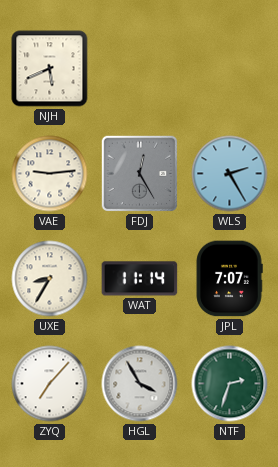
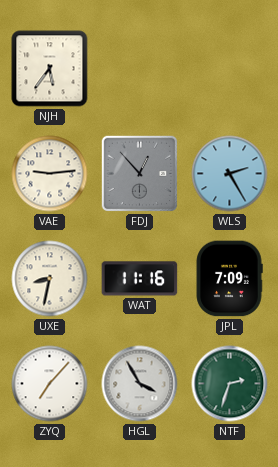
NJH: 5:41 -> 5:36 (50, 69)
FDJ: 12:25 -> 12:53 (140, 174)
UXE: 8:35 -> 8:32 (50, 279)
WAT: 11:14 -> 11:16 (140, 279)
JPL: 7:07 -> 7:09 (229, 279)
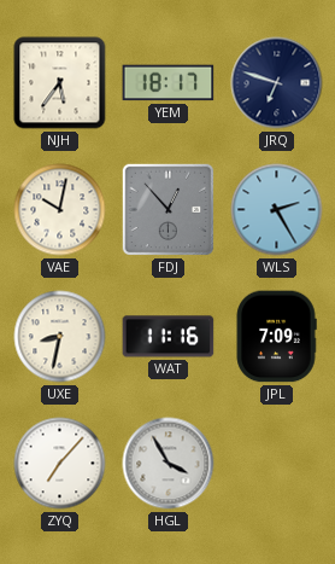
YEM: none -> 18:17 (169, 83)
JRQ: none -> 6:48 (277, 83)
VAE: 9:14 -> 10:02 (60, 210)
NTF: 2:33 -> none (230, 384)
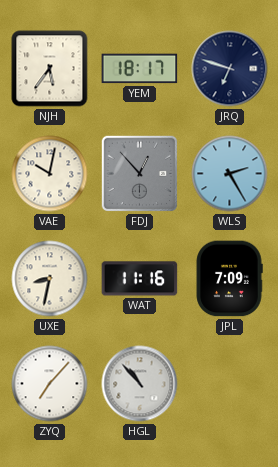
HGL: 3:55 -> 10:53 (140, 384)
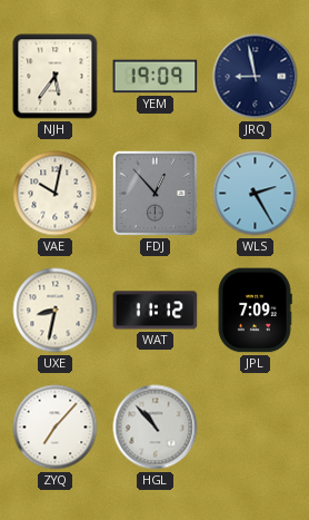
YEM: 18:17 -> 19:09 (156, 77)
JRQ: 6:48 -> 8:58 (256, 77)
WAT: 11:16 -> 11:12 (156, 311)
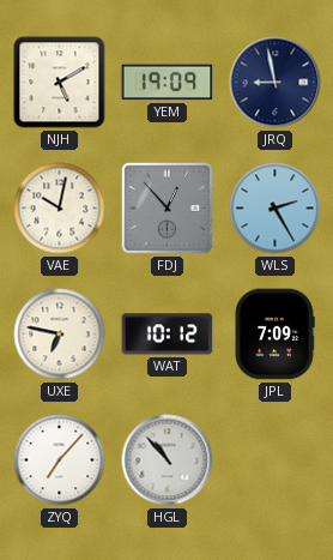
NJH: 5:36 -> 5:10 (60, 83)
UXE: 8:32 -> 6:47 (60, 335)
WAT: 11:12 -> 10:12 (168, 335)
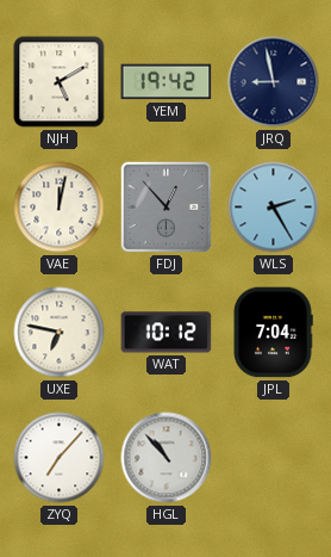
YEM: 19:09 -> 19:42 (167, 82)
VAE: 10:02 -> 12:02 (60, 208)
JPL: 7:09 -> 7:04 (273, 333)
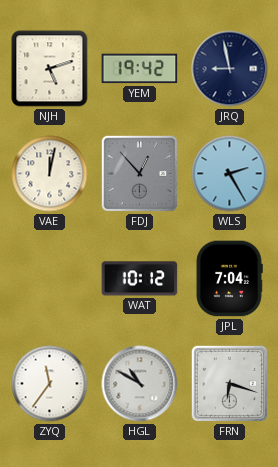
NJH: 5:10 -> 5:12 (50, 69)
UXE: 6:47 -> none (60, 333)
ZYQ: 7:07 -> 11:36 (50, 384)
HGL: 10:53 -> 10:50 (140, 384)
FRN: none -> 6:18 (230, 384)
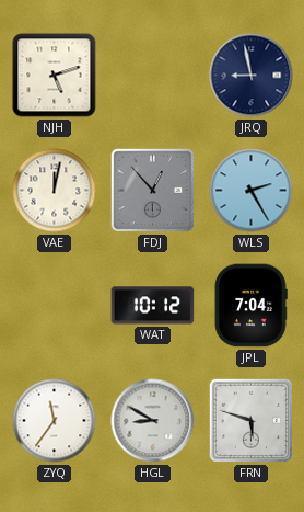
YEM: 19:42 -> none (140, 69)
HGL: 10:50 -> 8:50 (153, 421)
FRN: 6:18 -> 5:48 (252, 421)
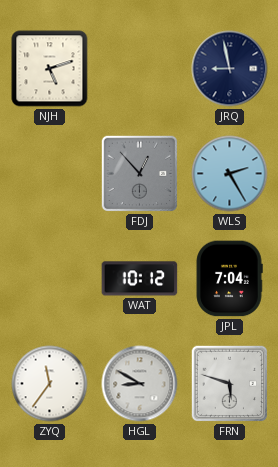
VAE: 12:02 -> none (55, 191)
